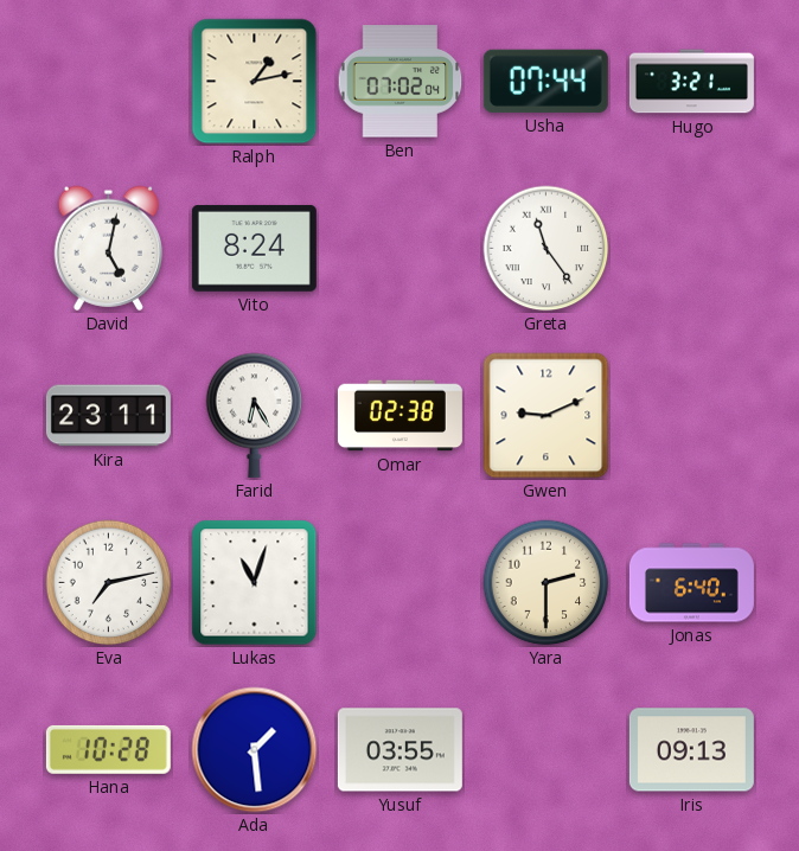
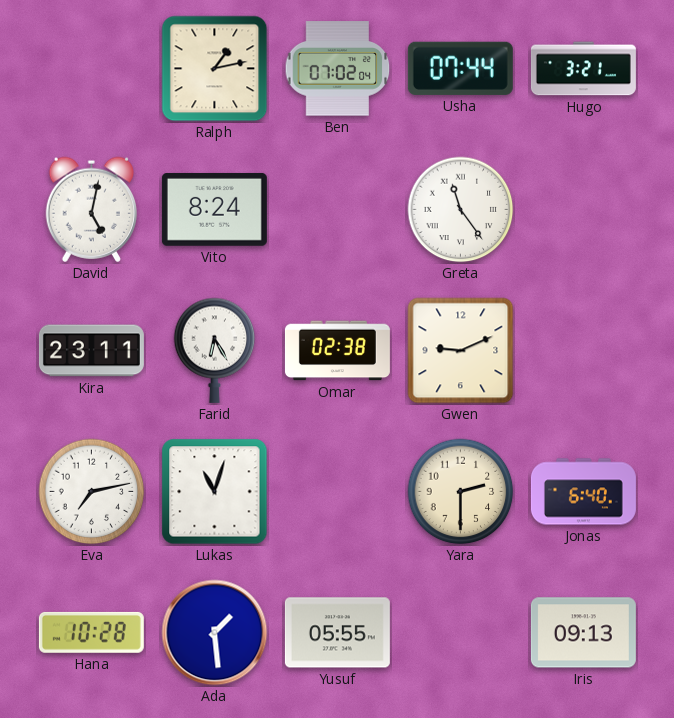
Yusuf: 03:55 -> 05:55 (337, 633)
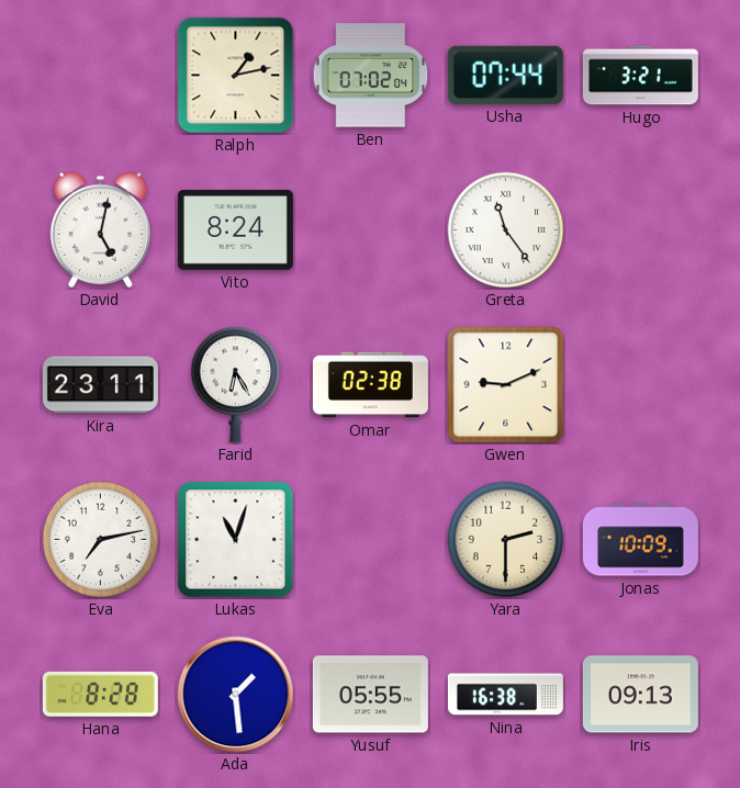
Jonas: 6:40 -> 10:09 (640, 540)
Hana: 10:28 -> 8:28 (100, 694)
Nina: none -> 16:38 (505, 695)
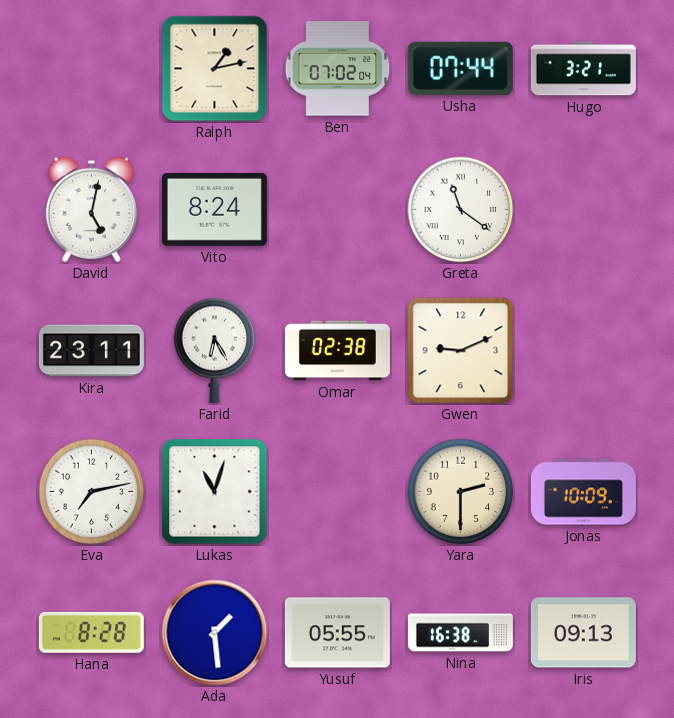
Greta: 11:24 -> 11:21 (461, 210)
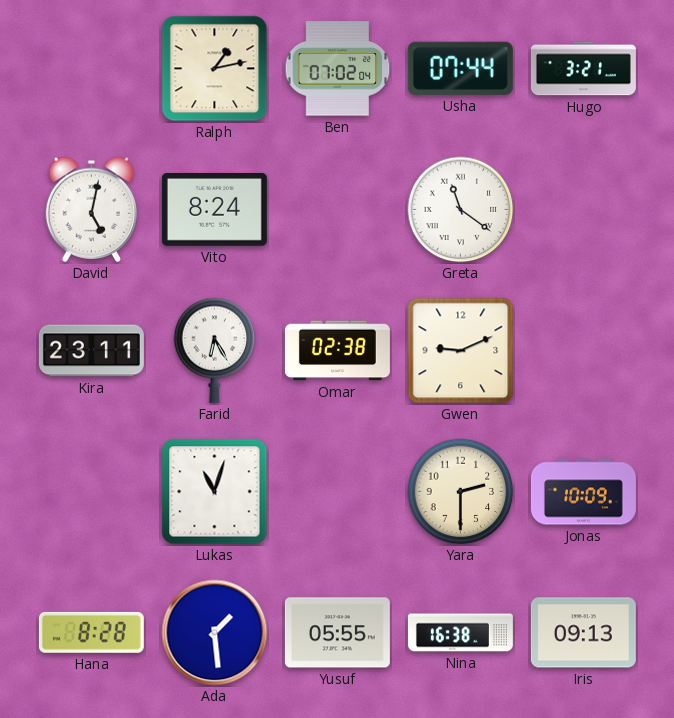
Eva: 7:13 -> none (92, 492)
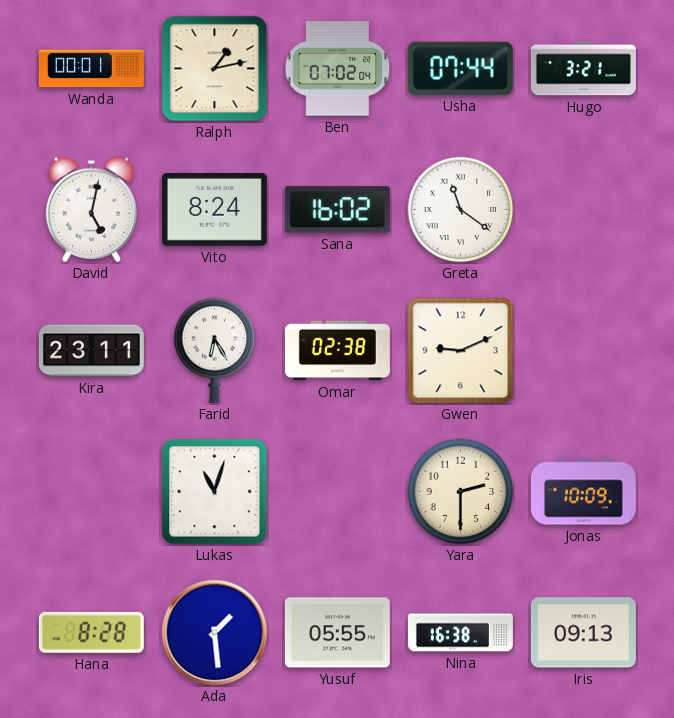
Wanda: none -> 00:01 (91, 69)
Sana: none -> 16:02 (337, 210)
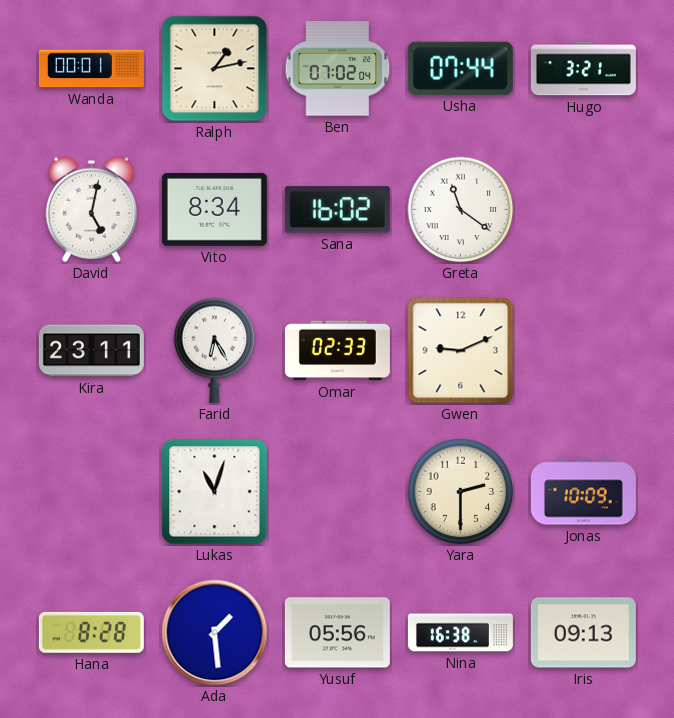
Vito: 8:24 -> 8:34 (214, 209)
Omar: 02:38 -> 02:33 (337, 351)
Yusuf: 05:55 -> 05:56 (337, 633)
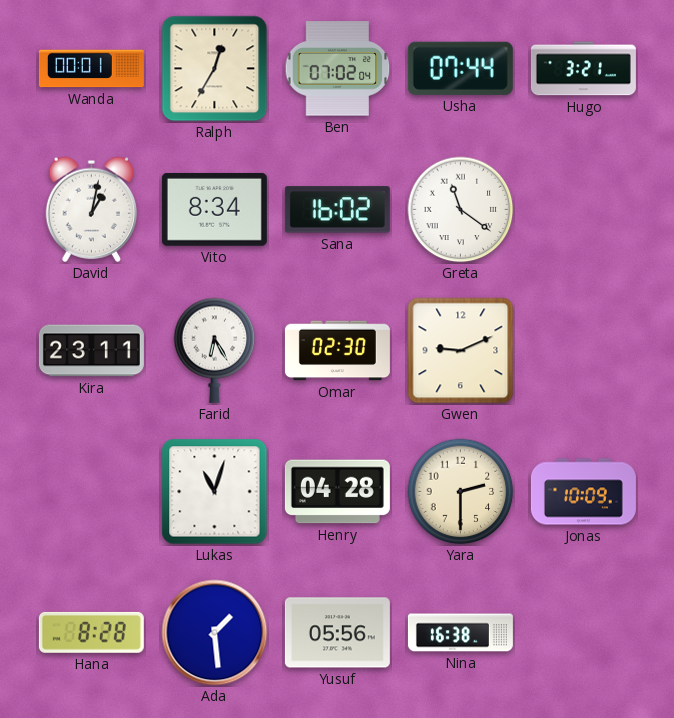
Ralph: 1:13 -> 12:35 (215, 69)
David: 5:02 -> 1:02 (91, 209)
Omar: 02:33 -> 02:30 (337, 351)
Henry: none -> 04:28 (337, 492)
Iris: 09:13 -> none (583, 633)
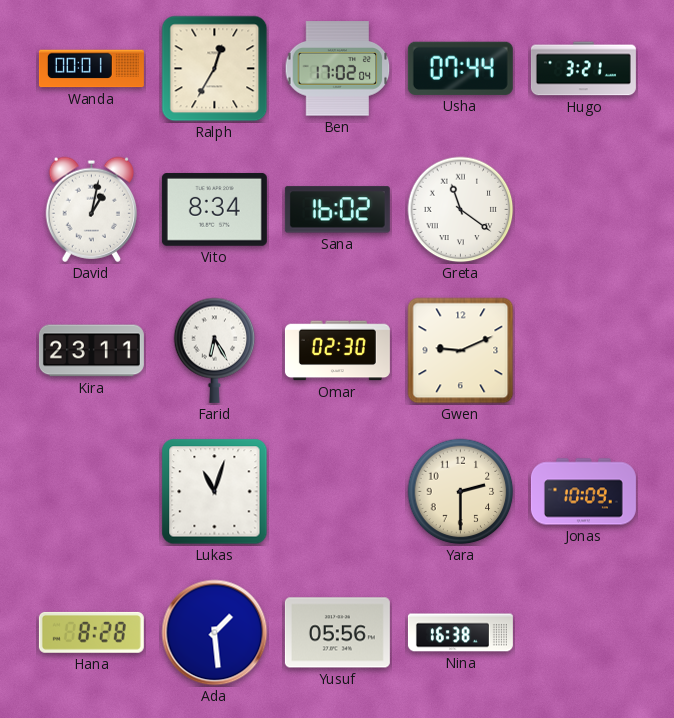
Ben: 07:02 -> 17:02 (338, 69)
Henry: 04:28 -> none (337, 492)
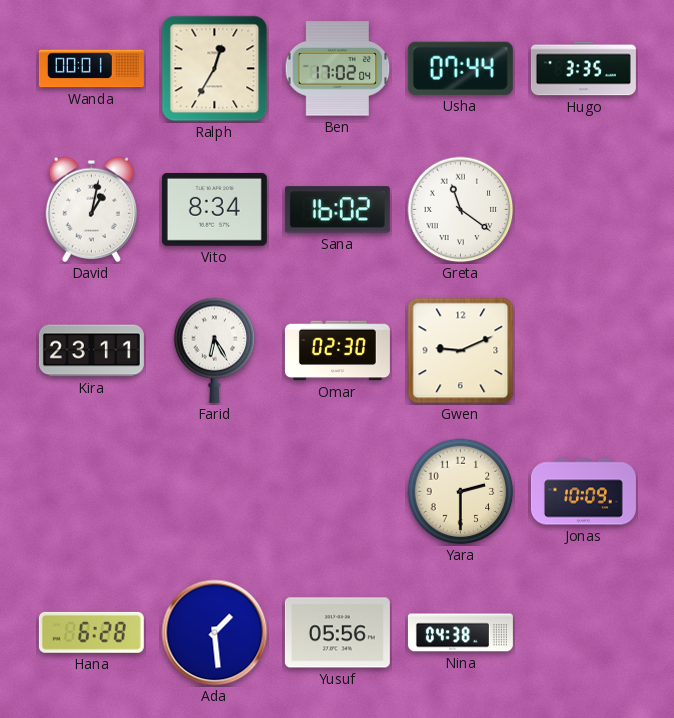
Hugo: 3:21 -> 3:35 (583, 69)
Lukas: 11:03 -> none (215, 492)
Hana: 8:28 -> 6:28 (91, 632)
Nina: 16:38 -> 04:38 (460, 633)
